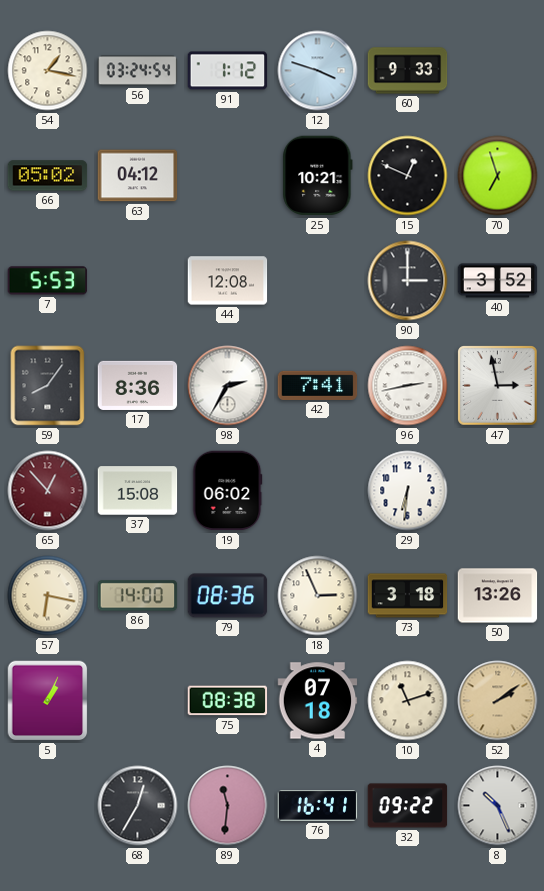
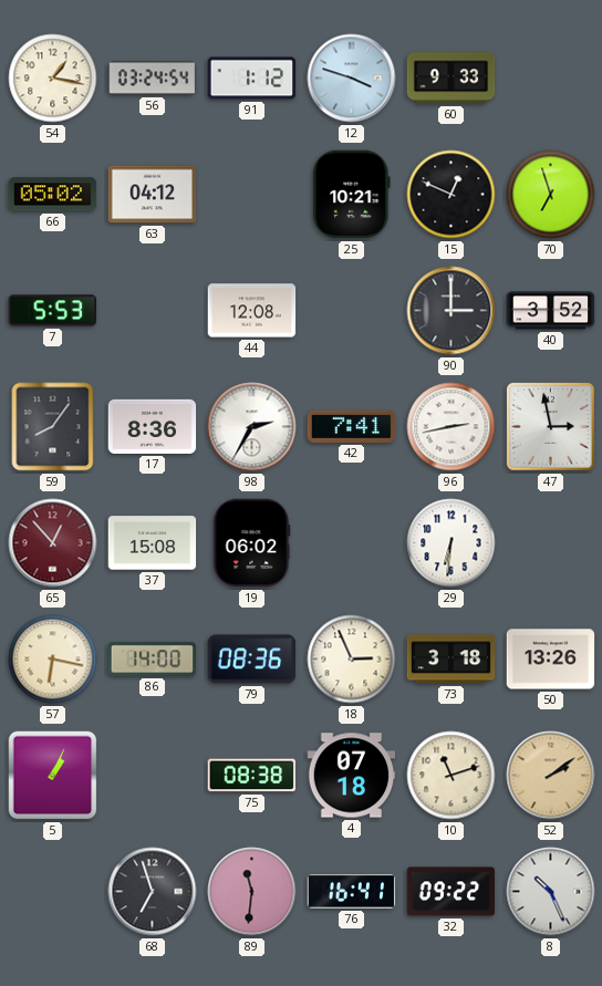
68: 12:35 -> 6:57 (153, 892)
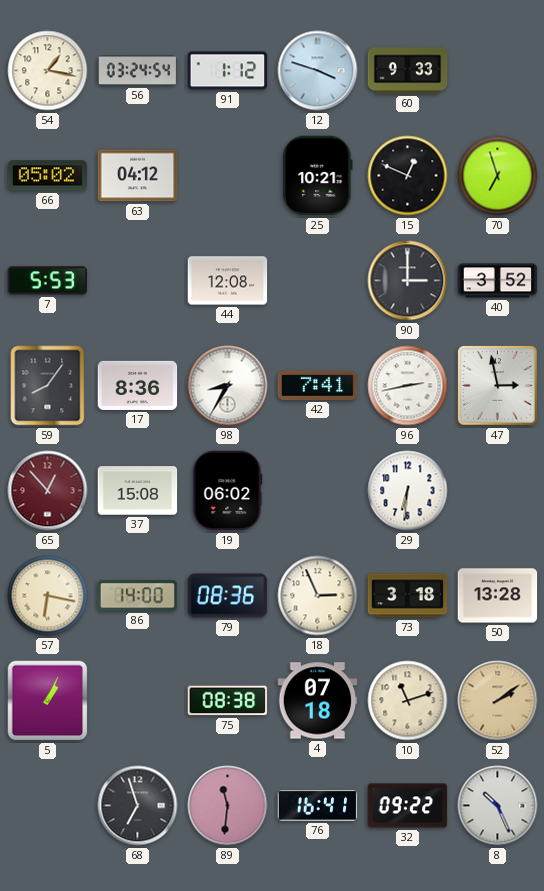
98: 2:35 -> 8:35 (228, 386)
50: 13:26 -> 13:28 (498, 596)
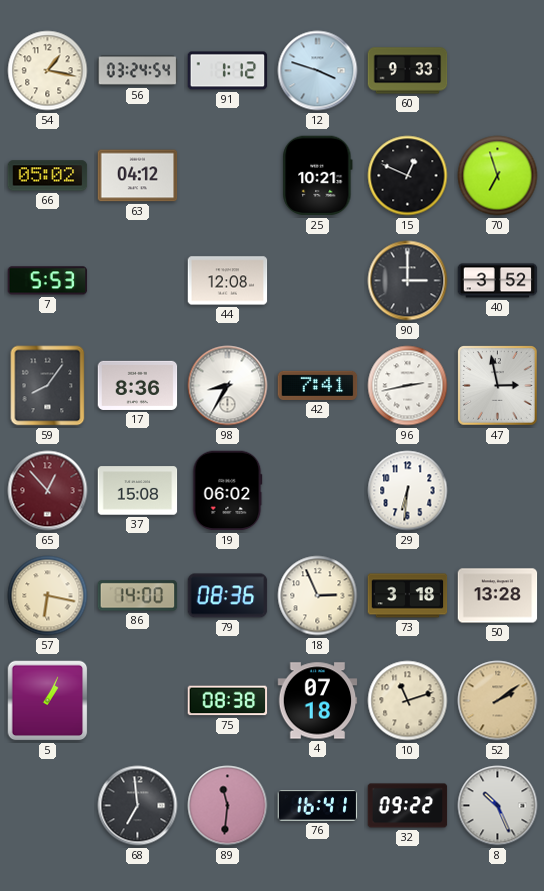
68: 6:57 -> 6:59 (138, 806)
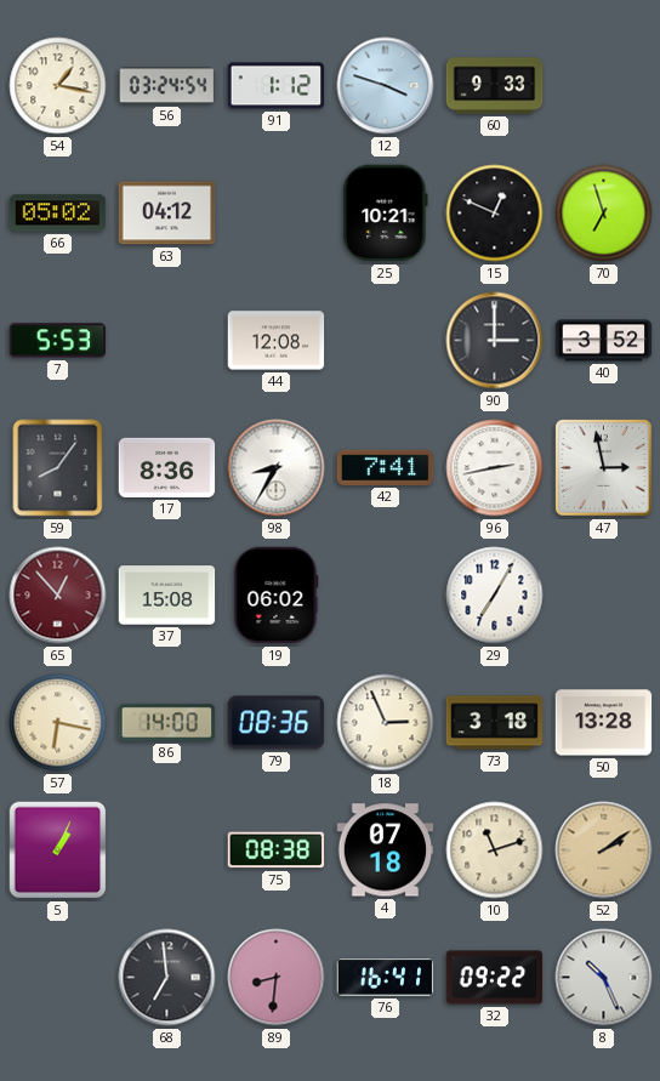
29: 6:31 -> 7:05 (495, 596)
89: 11:31 -> 8:31 (277, 978)
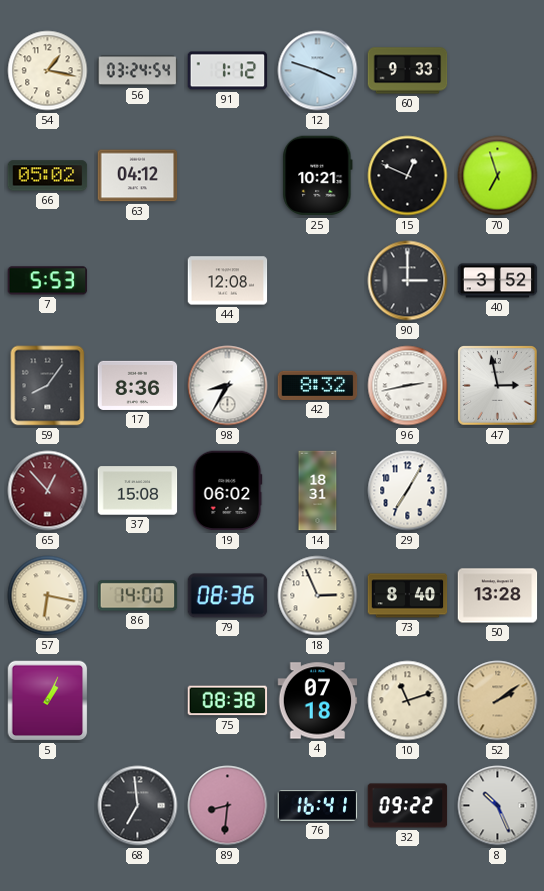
42: 7:41 -> 8:32 (318, 385)
14: none -> 18:31 (318, 491)
73: 3:18 -> 8:40 (408, 596)
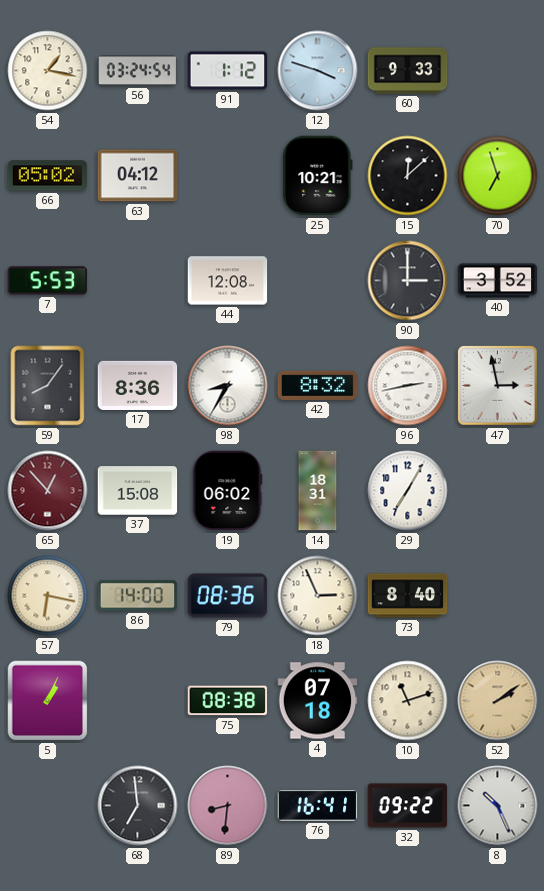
15: 12:49 -> 12:08 (408, 176)
50: 13:28 -> none (498, 596)
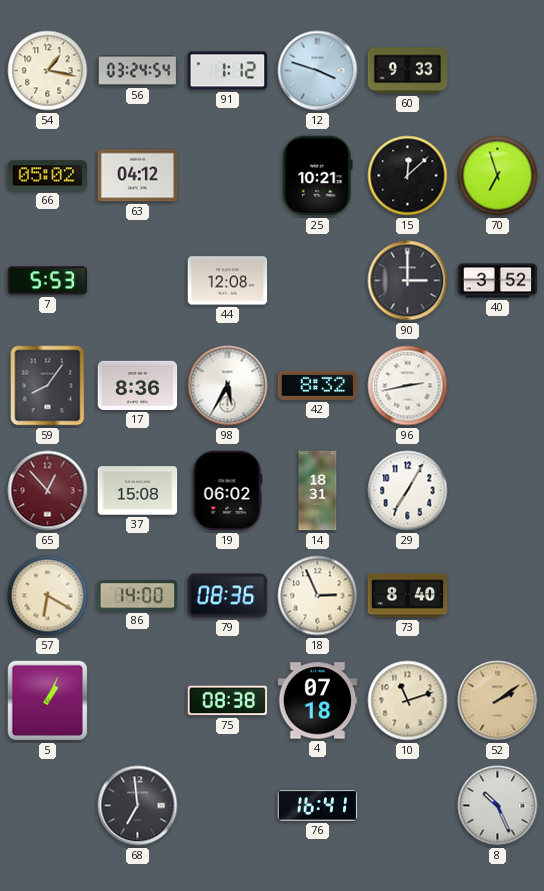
98: 8:35 -> 5:35 (228, 386)
47: 2:58 -> none (498, 386)
57: 6:17 -> 6:20 (48, 596)
89: 8:31 -> none (228, 806)
32: 09:22 -> none (408, 806)
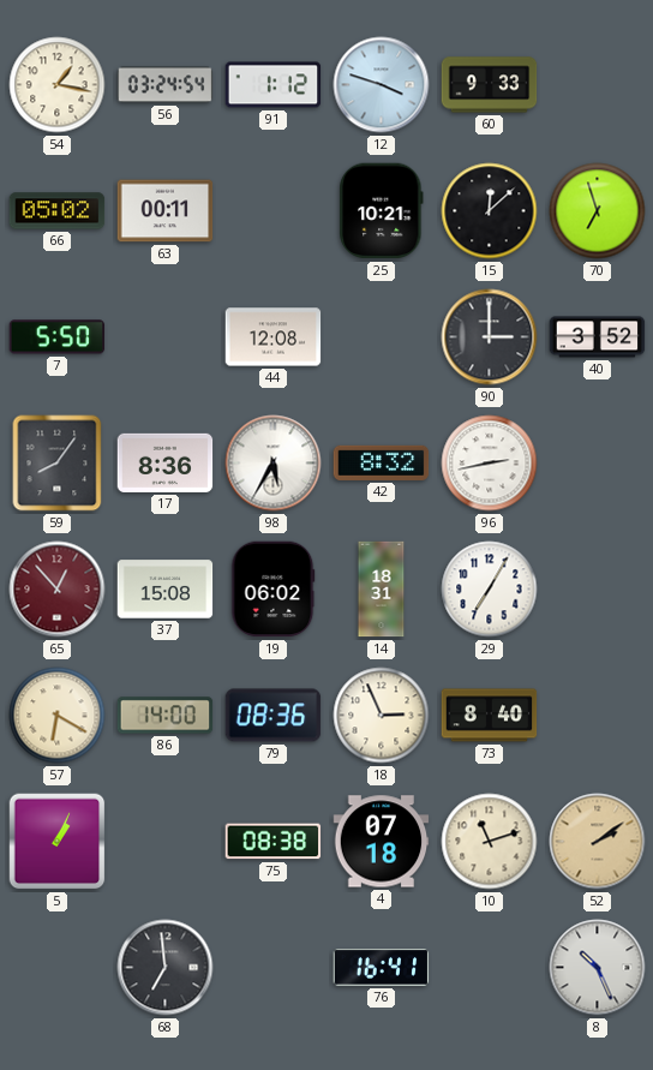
63: 04:12 -> 00:11 (166, 211)
7: 5:53 -> 5:50 (58, 337)
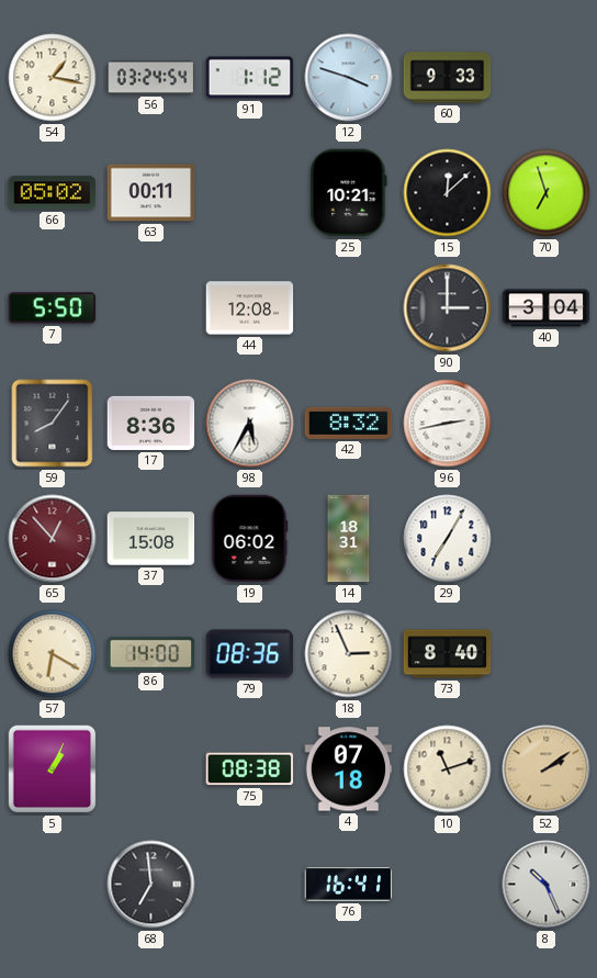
40: 3:52 -> 3:04 (547, 308)
